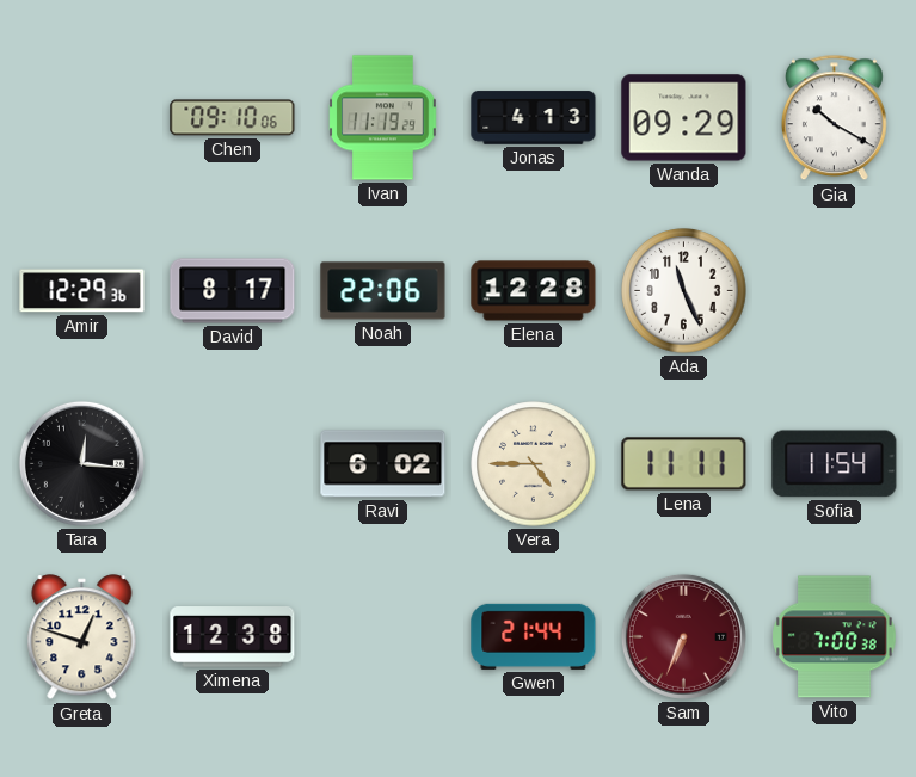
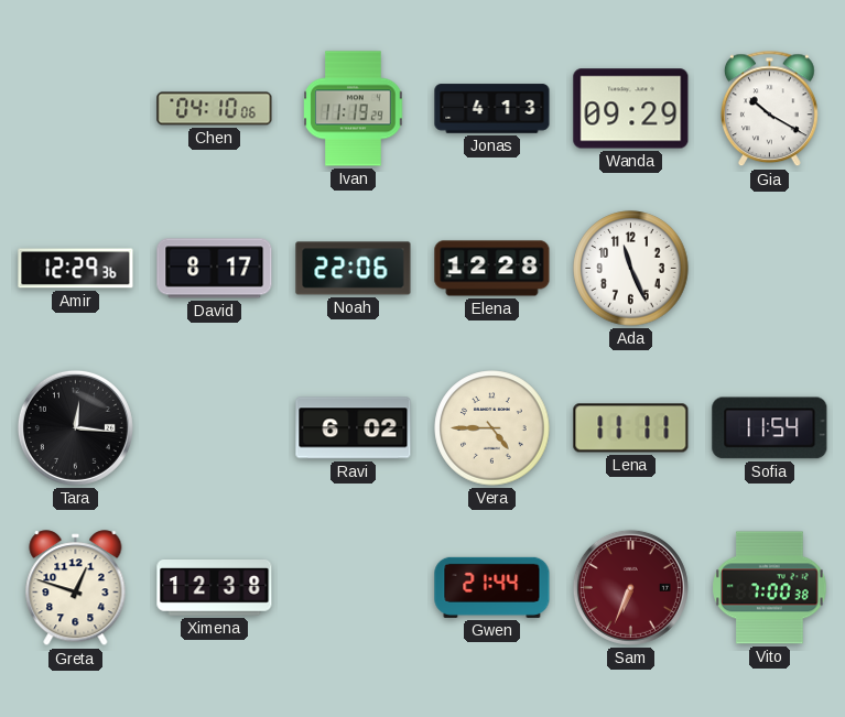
Chen: 09:10 -> 04:10 (215, 109)
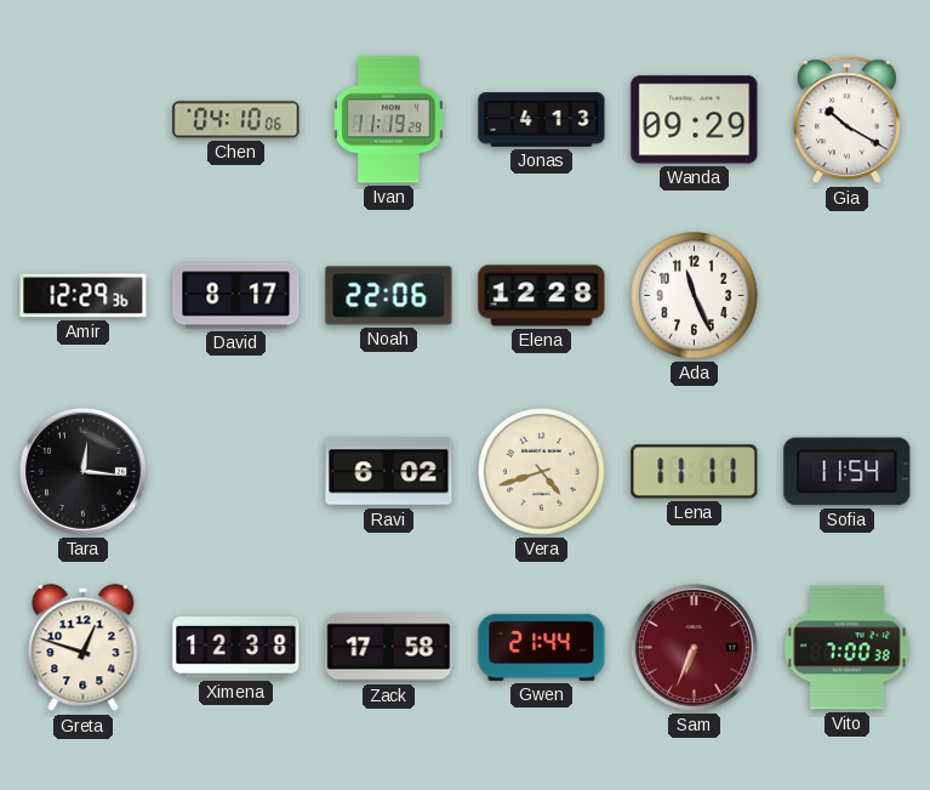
Vera: 4:45 -> 4:42 (542, 472)
Zack: none -> 17:58 (389, 648)
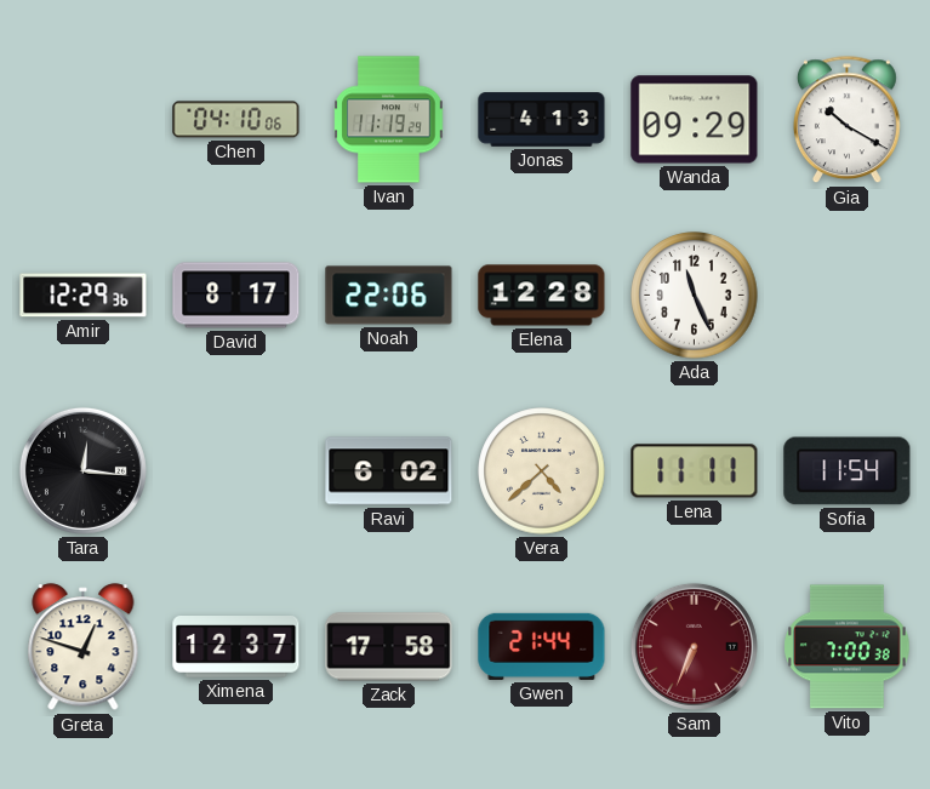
Vera: 4:42 -> 4:38 (542, 471)
Ximena: 12:38 -> 12:37 (236, 647)
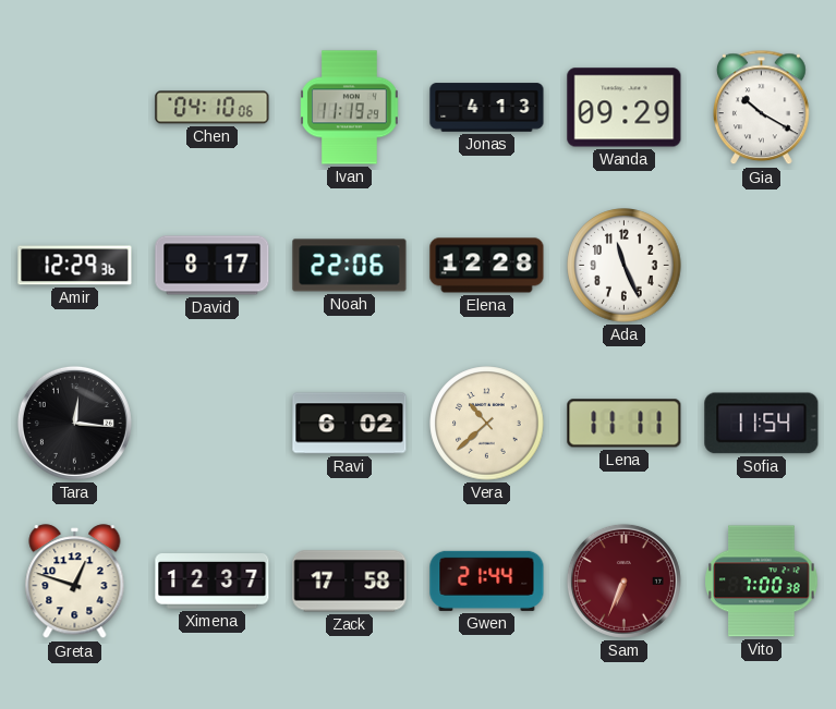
Vera: 4:38 -> 10:38 (487, 424)
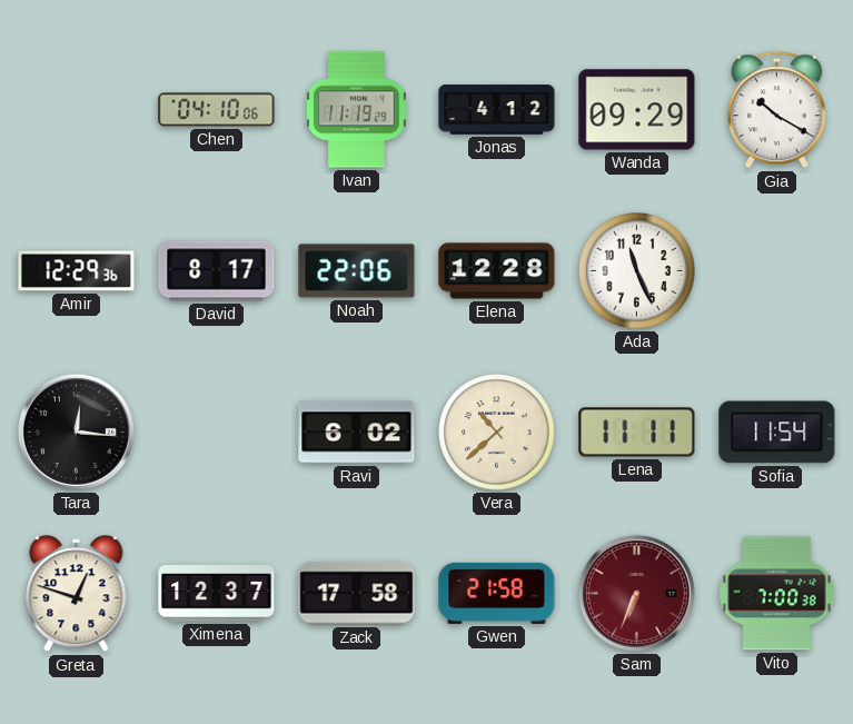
Jonas: 4:13 -> 4:12 (497, 110)
Gwen: 21:44 -> 21:58 (497, 593)
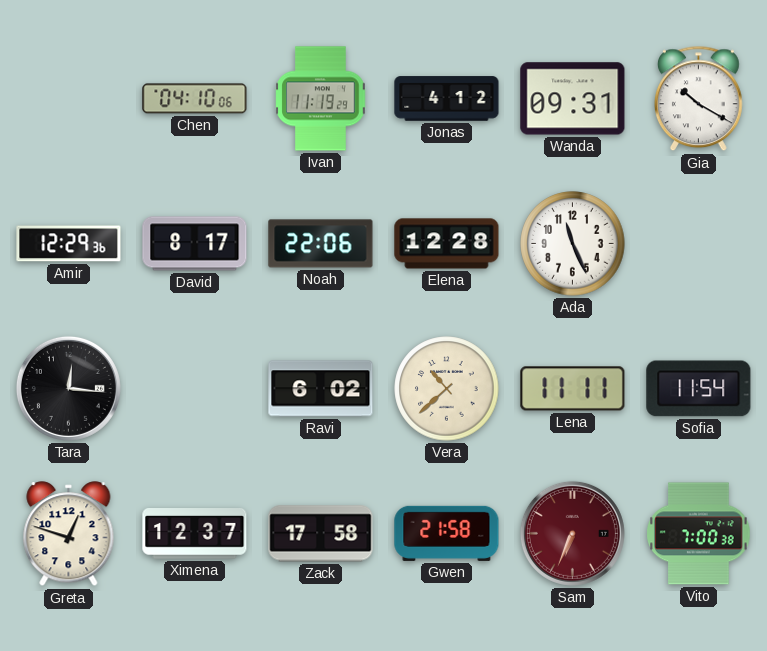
Wanda: 09:29 -> 09:31 (573, 99)
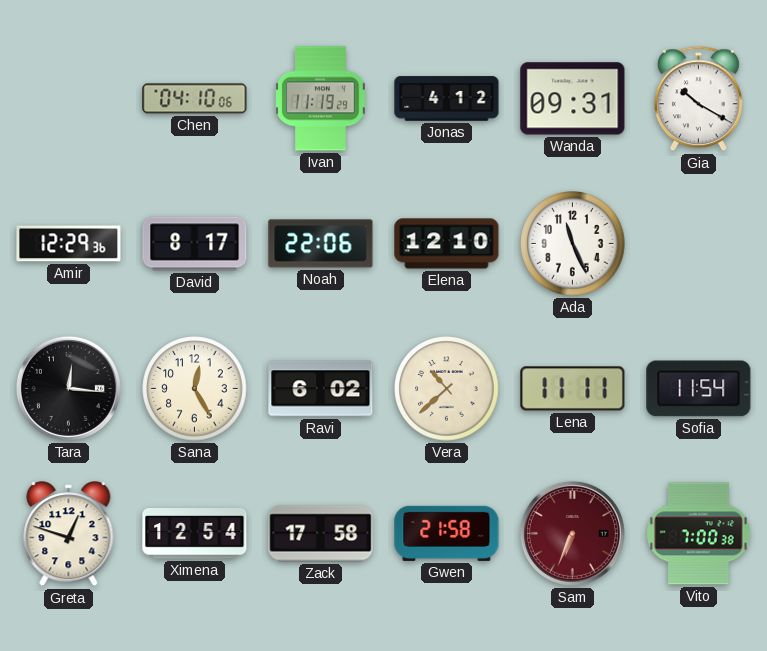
Elena: 12:28 -> 12:10 (447, 244)
Sana: none -> 12:25 (195, 389)
Ximena: 12:37 -> 12:54 (195, 534)
